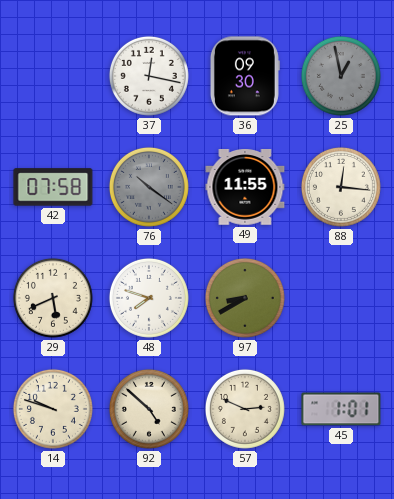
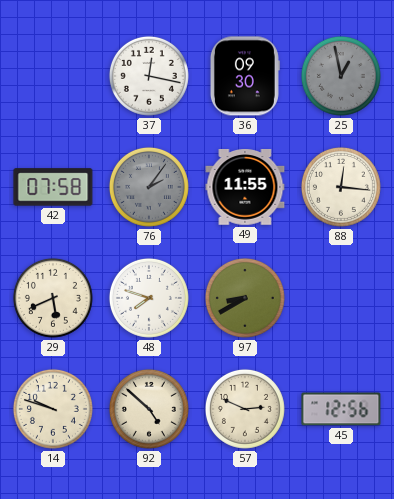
76: 10:21 -> 2:06 (149, 187)
45: 1:01 -> 12:56 (341, 409)
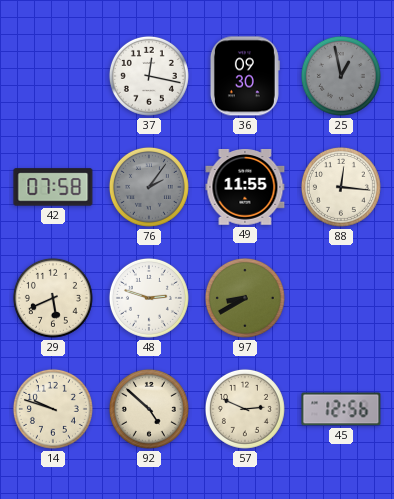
48: 7:48 -> 2:48 (149, 298)
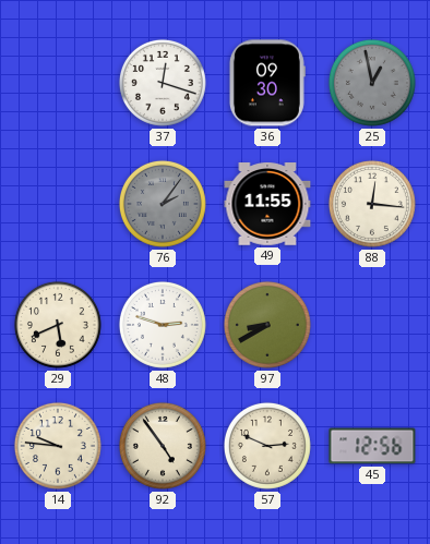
37: 12:17 -> 12:18 (163, 83)
42: 07:58 -> none (53, 187)
14: 9:48 -> 9:46 (58, 446)
92: 4:52 -> 4:54 (163, 446)
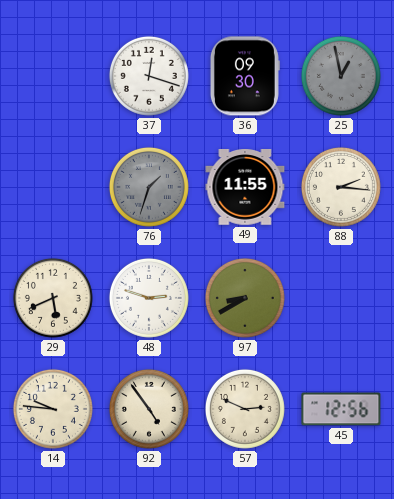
76: 2:06 -> 1:33 (149, 187)
88: 12:16 -> 2:16 (341, 187)
